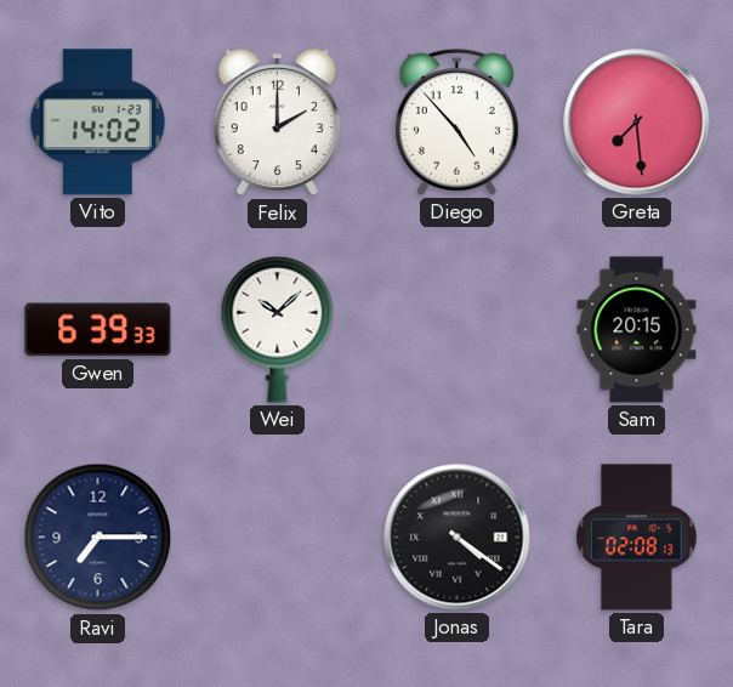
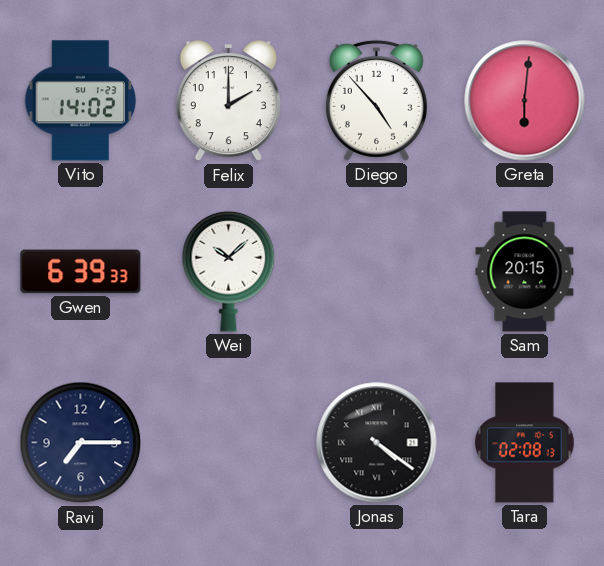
Greta: 7:29 -> 6:01 (525, 101)
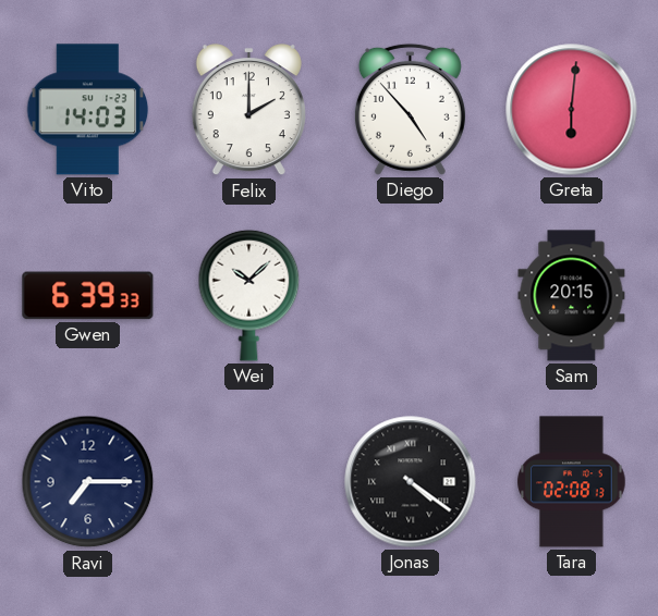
Vito: 14:02 -> 14:03 (88, 110)
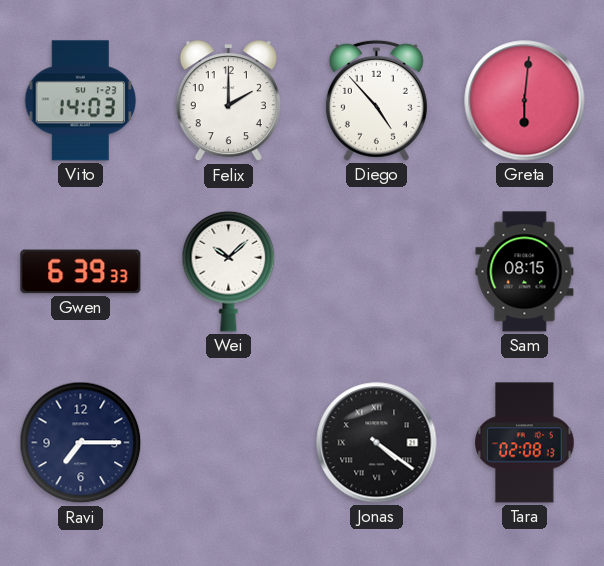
Sam: 20:15 -> 08:15 (525, 272)
